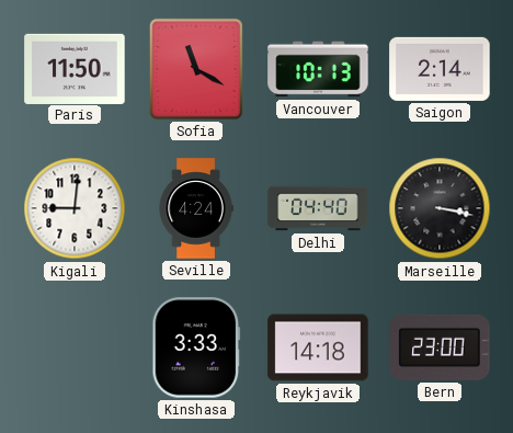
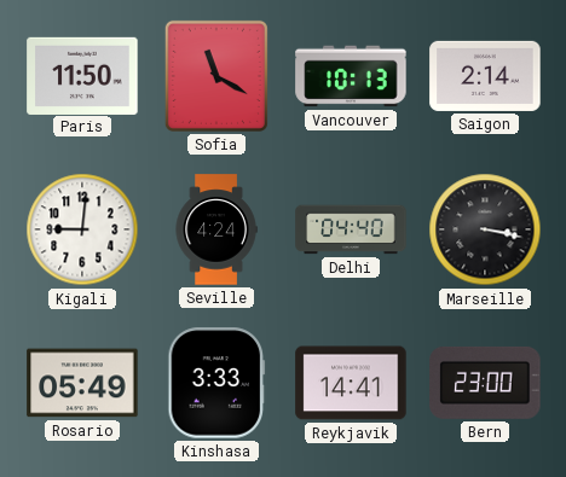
Rosario: none -> 05:49 (82, 383)
Reykjavik: 14:18 -> 14:41 (351, 383)
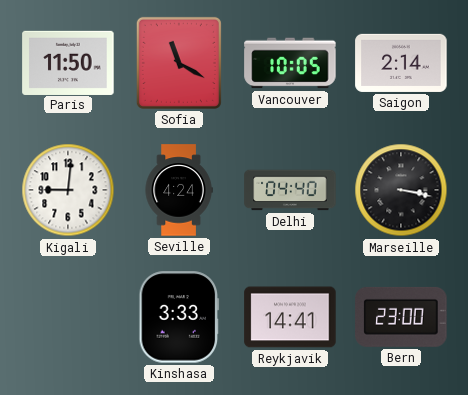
Vancouver: 10:13 -> 10:05 (290, 63)
Rosario: 05:49 -> none (82, 383)
